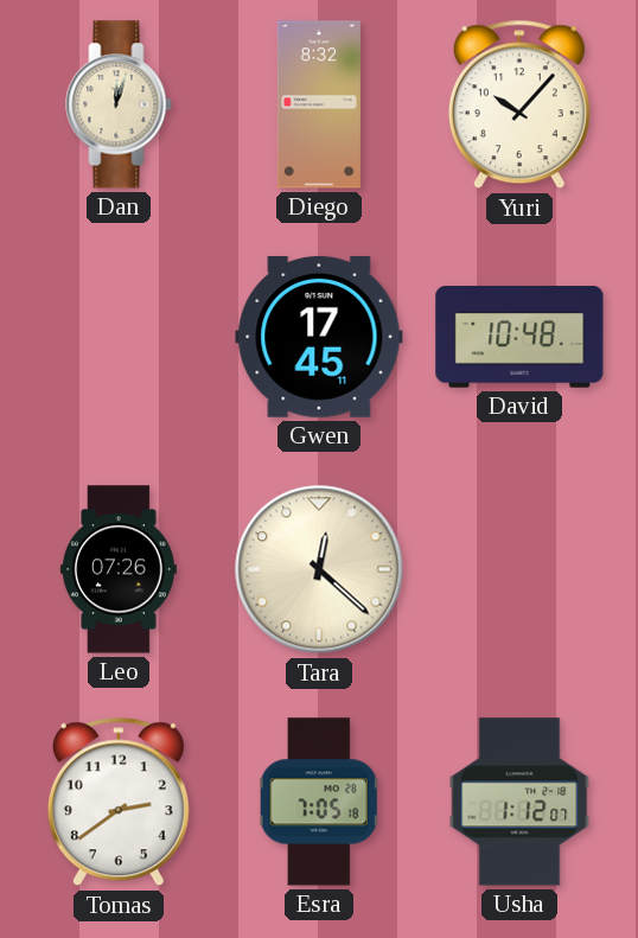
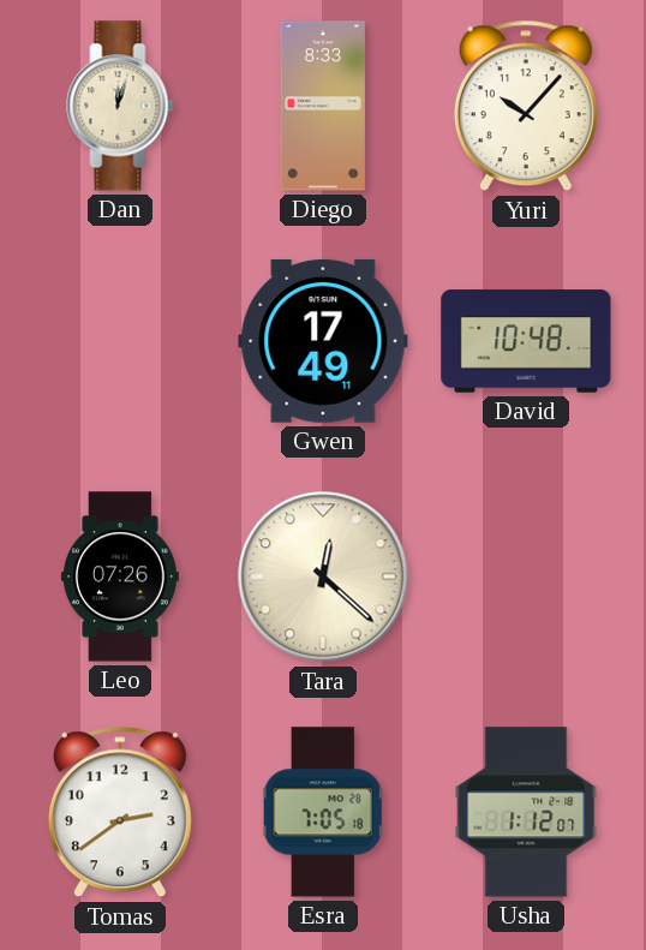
Diego: 8:32 -> 8:33 (323, 106)
Gwen: 17:45 -> 17:49 (323, 341)
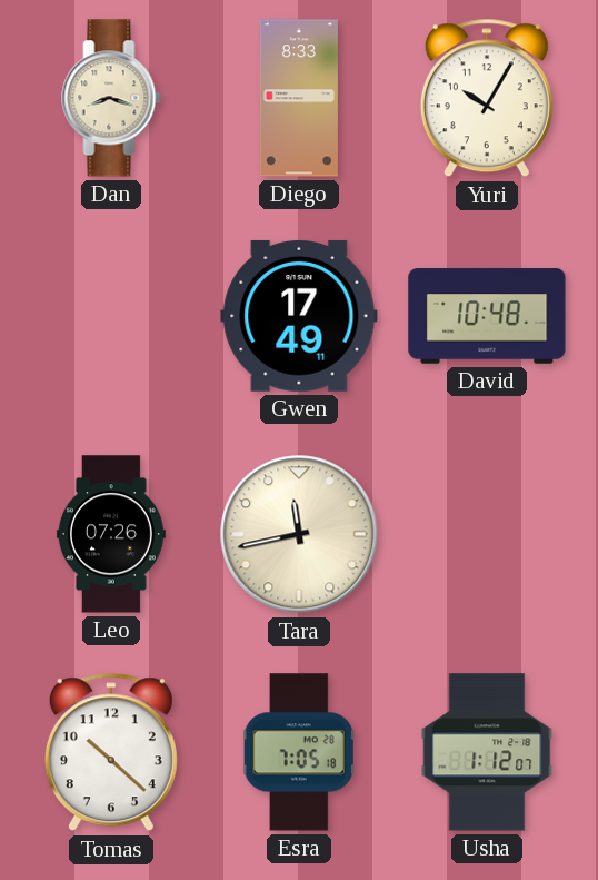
Dan: 12:03 -> 8:18 (111, 98)
Yuri: 10:07 -> 10:05 (487, 98)
Tara: 12:22 -> 11:43 (299, 534)
Tomas: 2:39 -> 10:22 (111, 752)
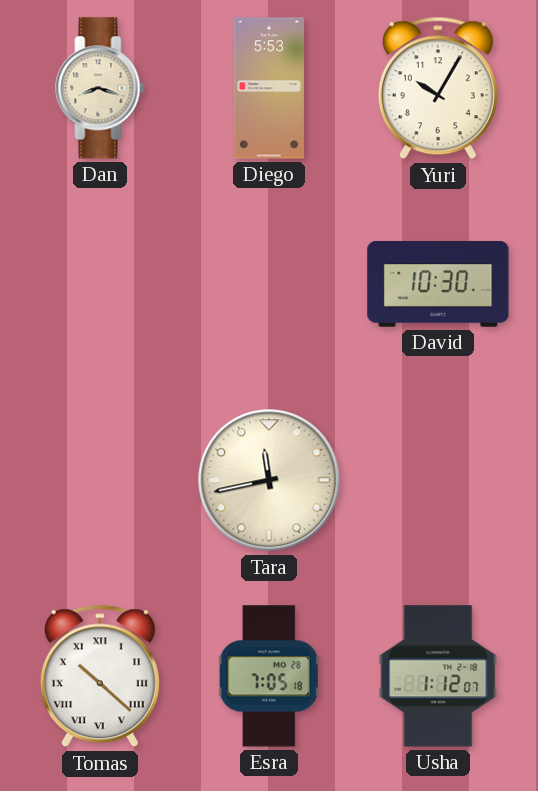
Diego: 8:33 -> 5:53 (269, 88)
Gwen: 17:49 -> none (299, 316)
David: 10:48 -> 10:30 (438, 284)
Leo: 07:26 -> none (111, 534)
Tomas numerals: Arabic -> Roman (100, 676)
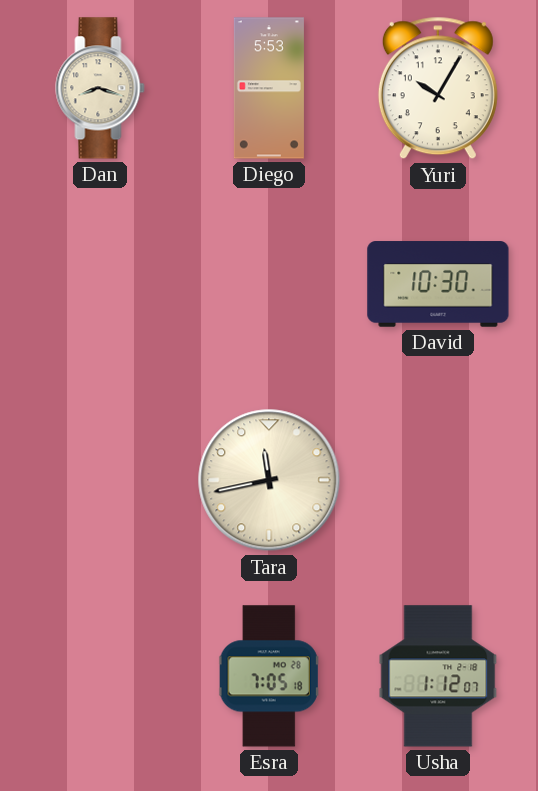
Tomas: 10:22 -> none (100, 676)
